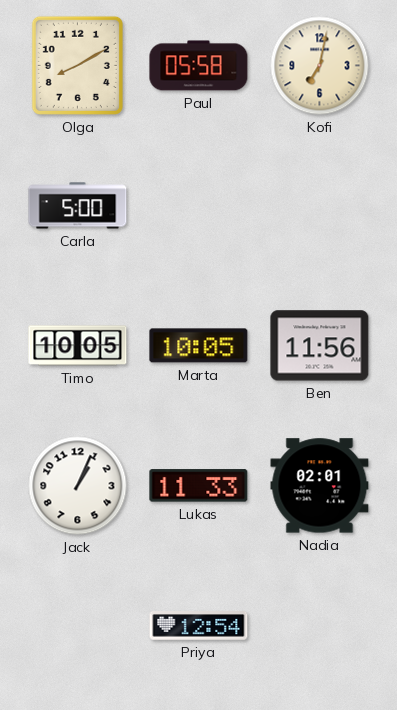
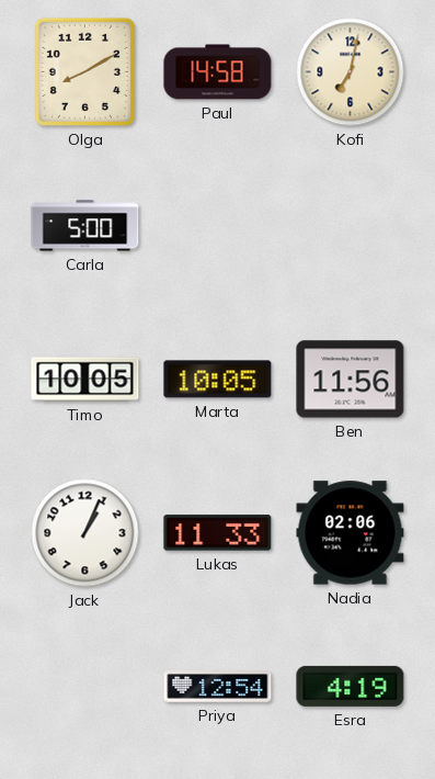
Paul: 05:58 -> 14:58 (218, 72)
Nadia: 02:01 -> 02:06 (351, 533)
Esra: none -> 4:19 (351, 686)
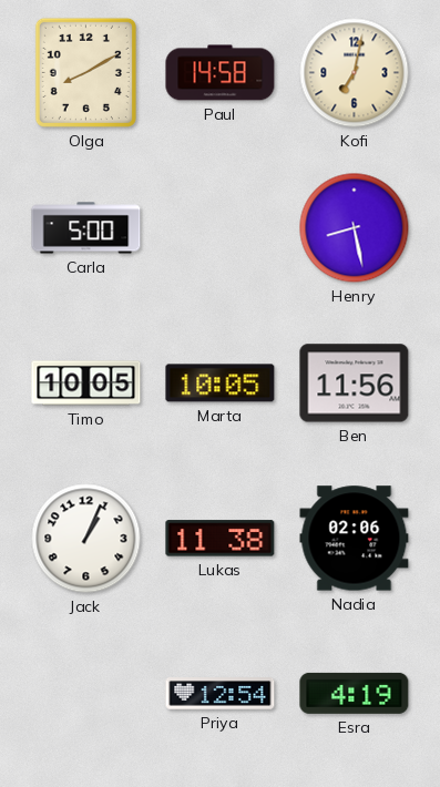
Henry: none -> 8:28 (355, 228)
Lukas: 11:33 -> 11:38 (221, 539)
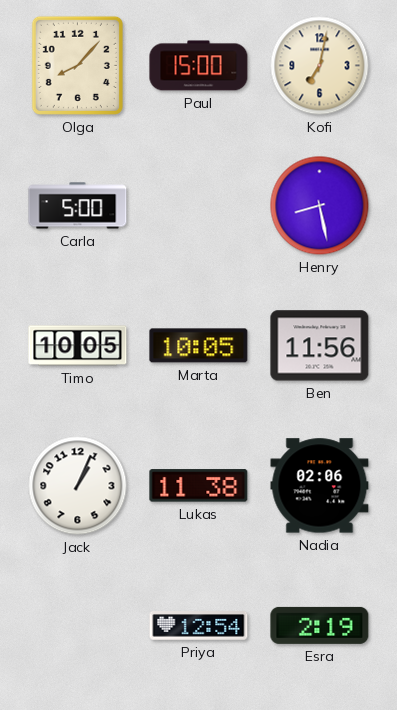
Olga: 8:10 -> 8:07 (77, 65)
Paul: 14:58 -> 15:00 (199, 66)
Esra: 4:19 -> 2:19 (320, 625)
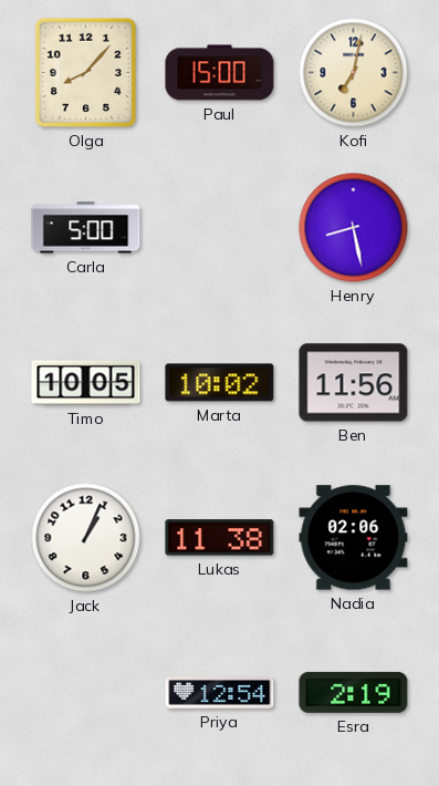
Marta: 10:05 -> 10:02 (220, 383)
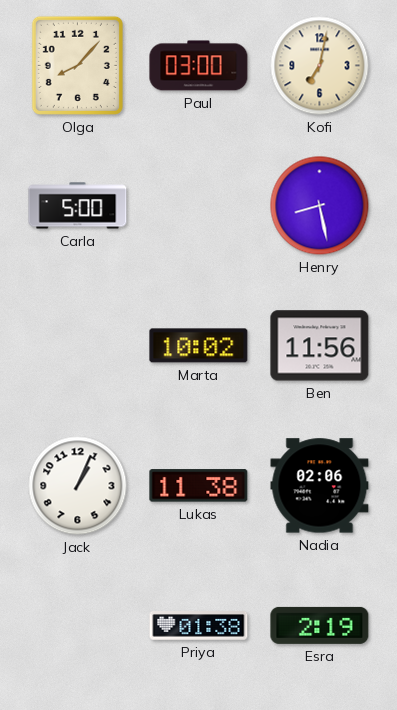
Paul: 15:00 -> 03:00 (199, 66)
Timo: 10:05 -> none (86, 383)
Priya: 12:54 -> 01:38 (199, 626)
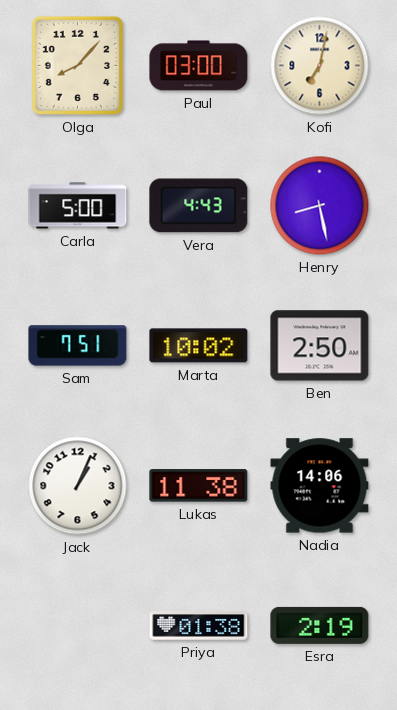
Vera: none -> 4:43 (199, 206)
Sam: none -> 7:51 (78, 346)
Ben: 11:56 -> 2:50 (320, 346)
Nadia: 02:06 -> 14:06 (320, 486)
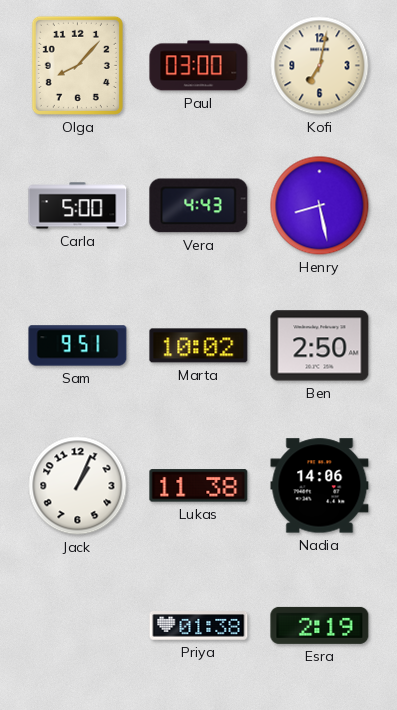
Sam: 7:51 -> 9:51 (78, 346)
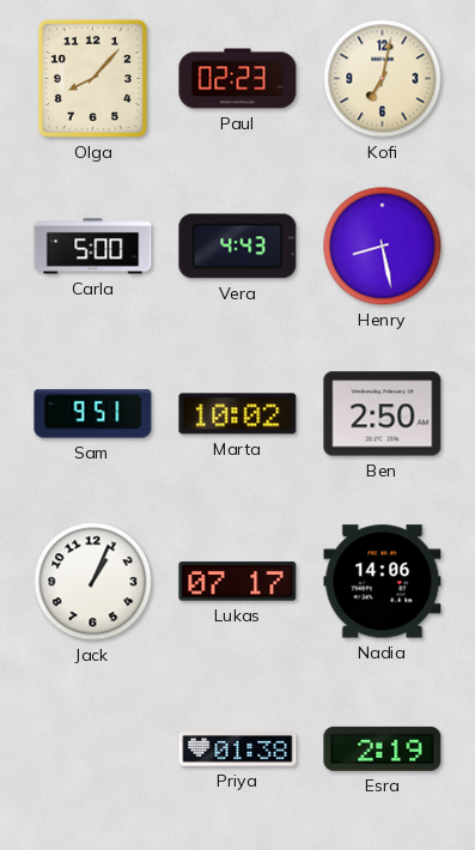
Paul: 03:00 -> 02:23 (238, 79)
Lukas: 11:38 -> 07:17 (238, 582)
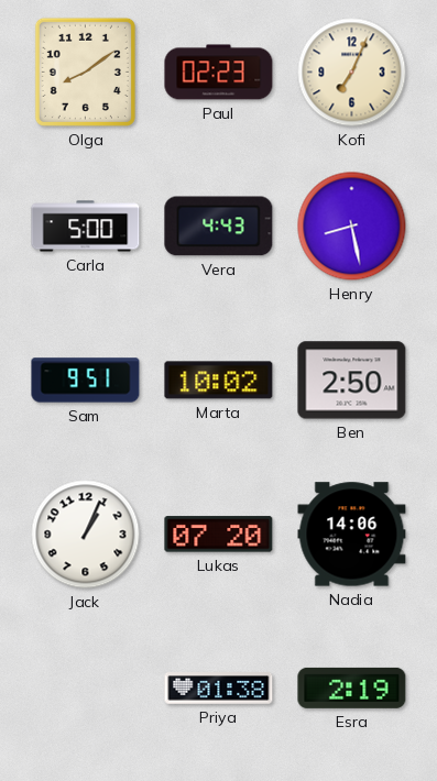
Olga: 8:07 -> 8:09 (85, 71)
Kofi: 7:02 -> 7:04 (352, 73)
Lukas: 07:17 -> 07:20 (219, 535)
